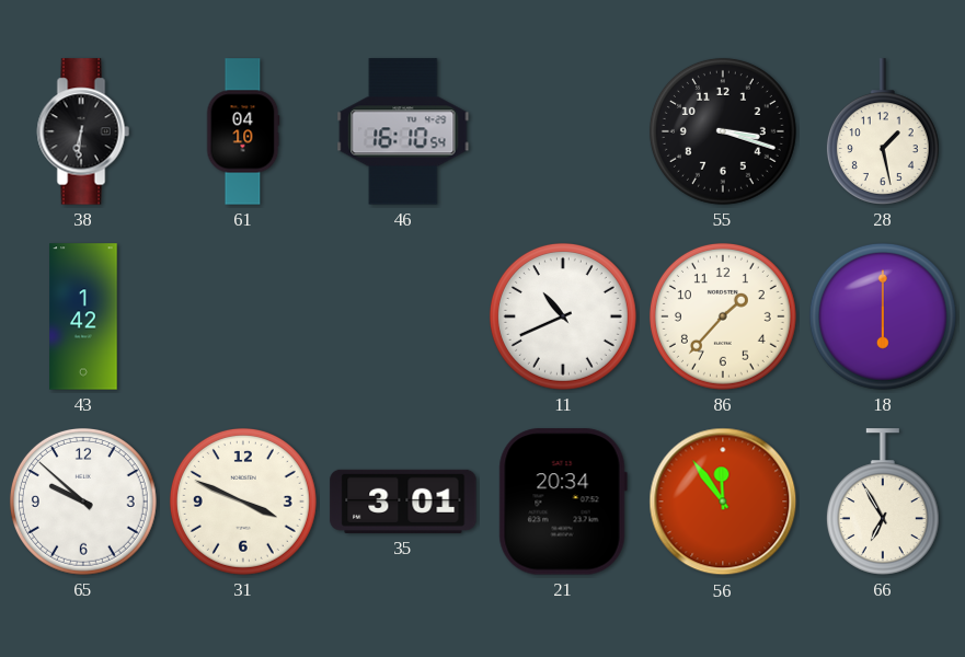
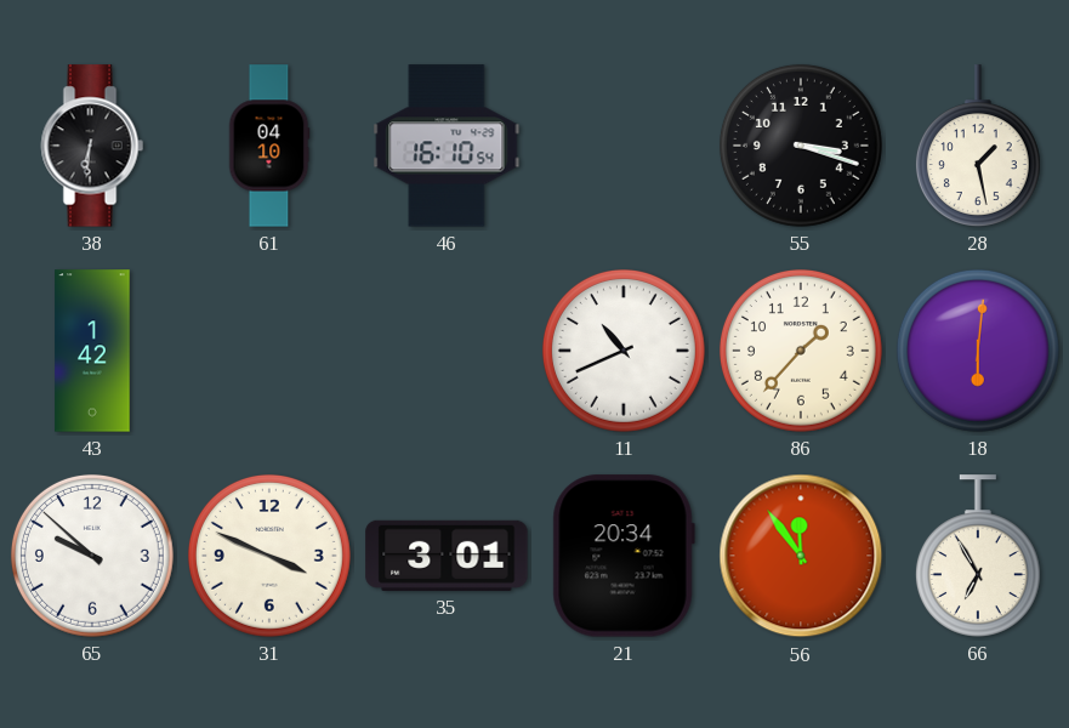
18: 6:00 -> 6:01 (978, 351)
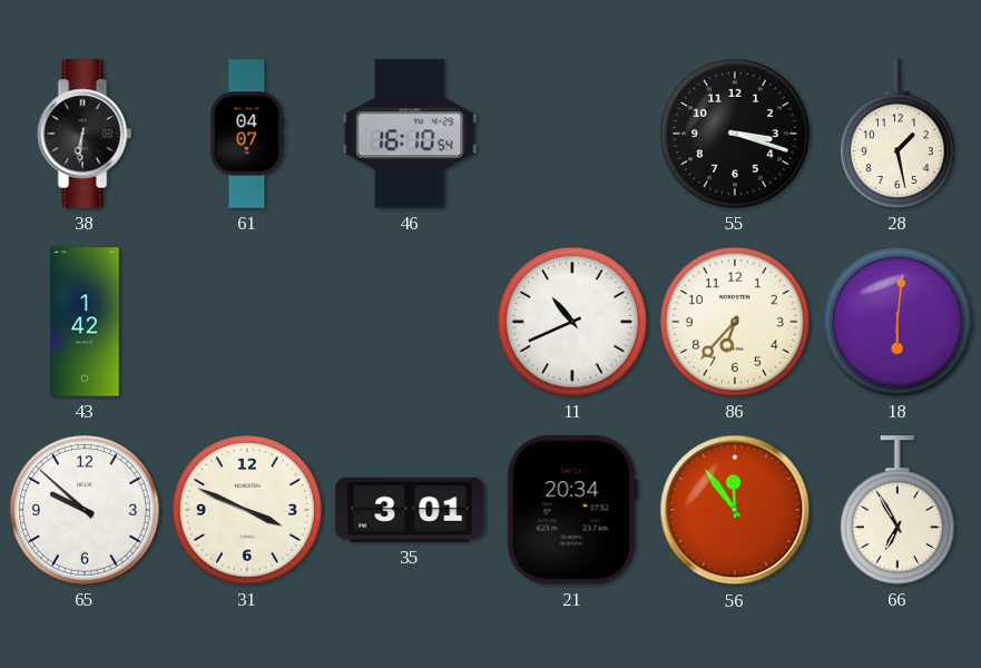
61: 04:10 -> 04:07 (247, 134)
86: 1:37 -> 6:37 (735, 322)
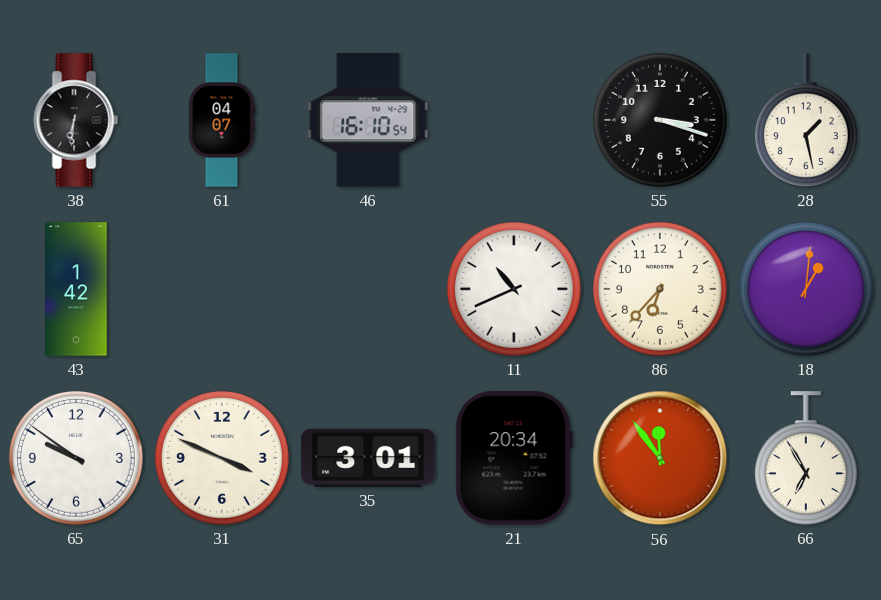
18: 6:01 -> 1:01 (806, 289)
65: 9:52 -> 9:51 (76, 458)
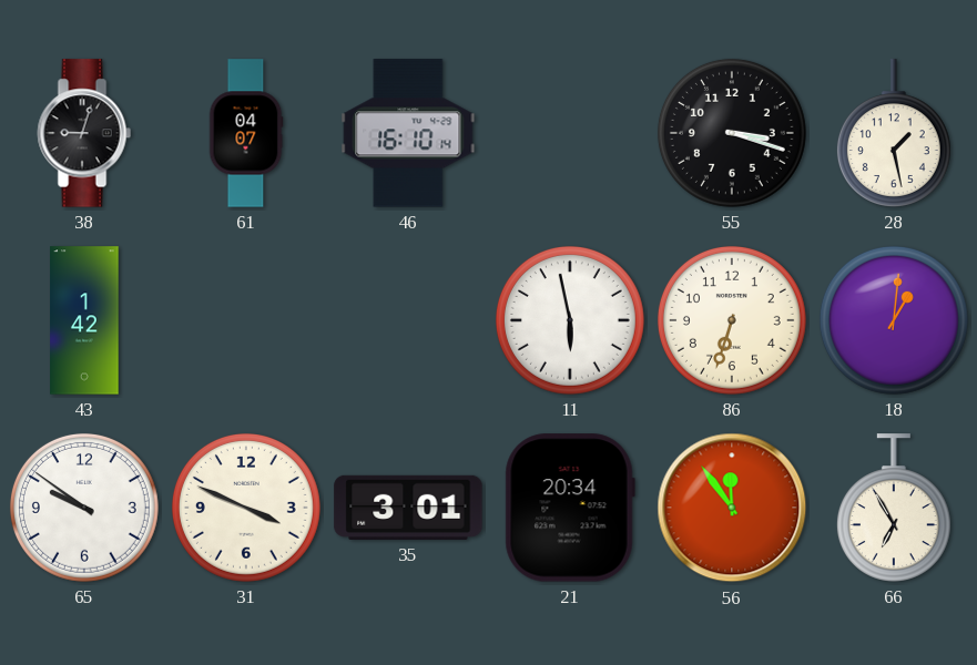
38: 6:31 -> 9:03 (84, 133)
46: 16:10:54 -> 16:10:14 (408, 133)
11: 10:41 -> 5:58 (570, 320)
86: 6:37 -> 6:33 (732, 320)
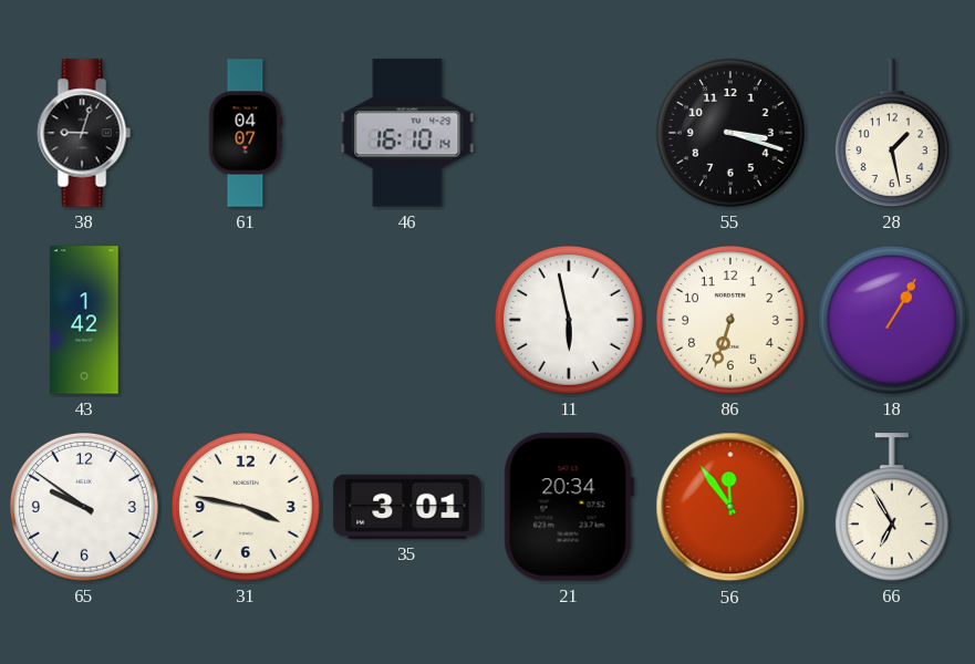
18: 1:01 -> 1:05 (892, 320)
31: 3:49 -> 3:47 (246, 507)
